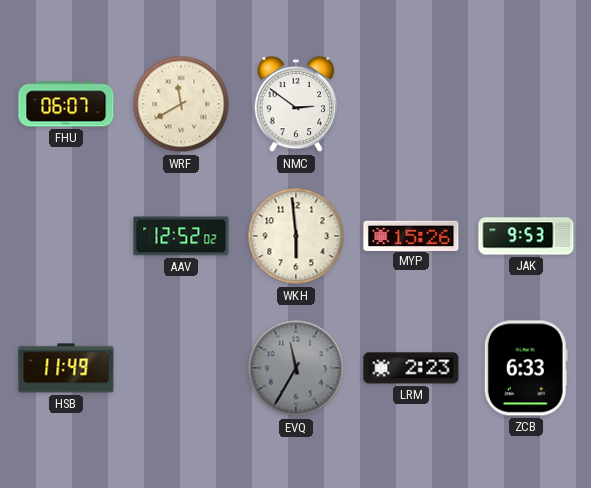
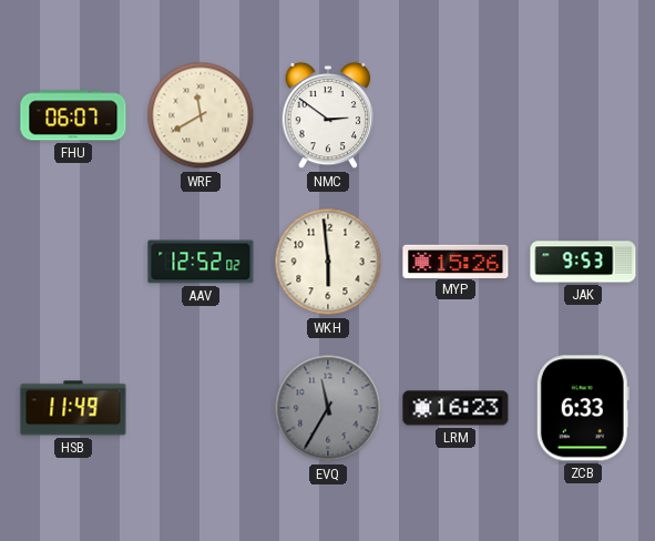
LRM: 2:23 -> 16:23 (456, 408)
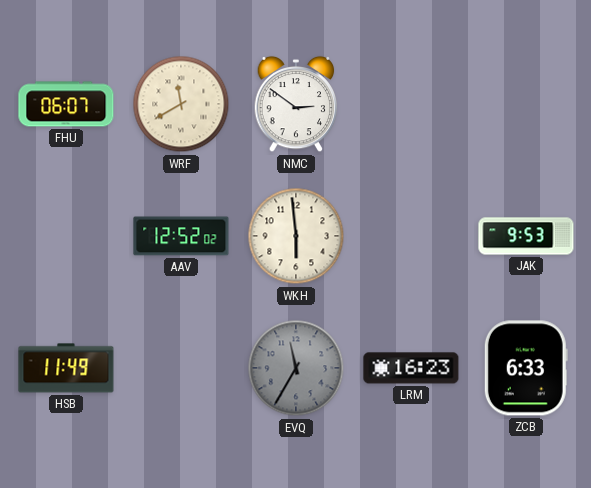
MYP: 15:26 -> none (456, 261)
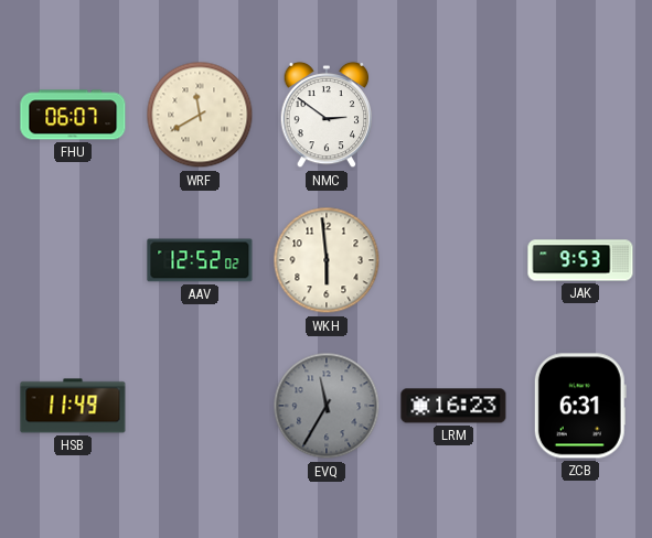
ZCB: 6:33 -> 6:31 (580, 406)
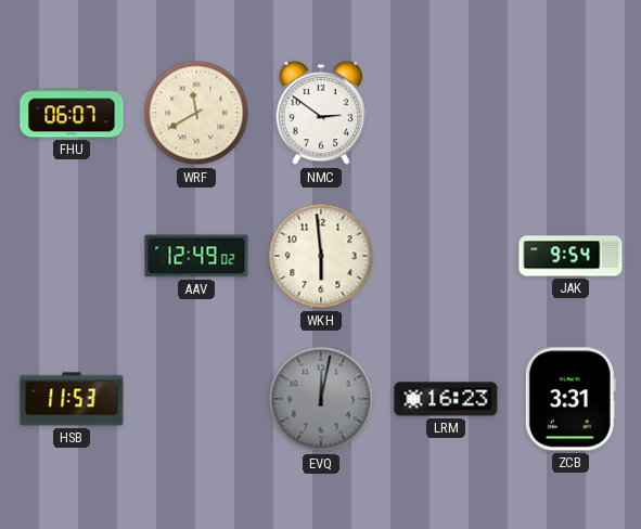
AAV: 12:52 -> 12:49 (196, 256)
JAK: 9:53 -> 9:54 (571, 256)
HSB: 11:49 -> 11:53 (72, 399)
EVQ: 11:35 -> 12:02 (321, 399)
ZCB: 6:31 -> 3:31 (571, 399)
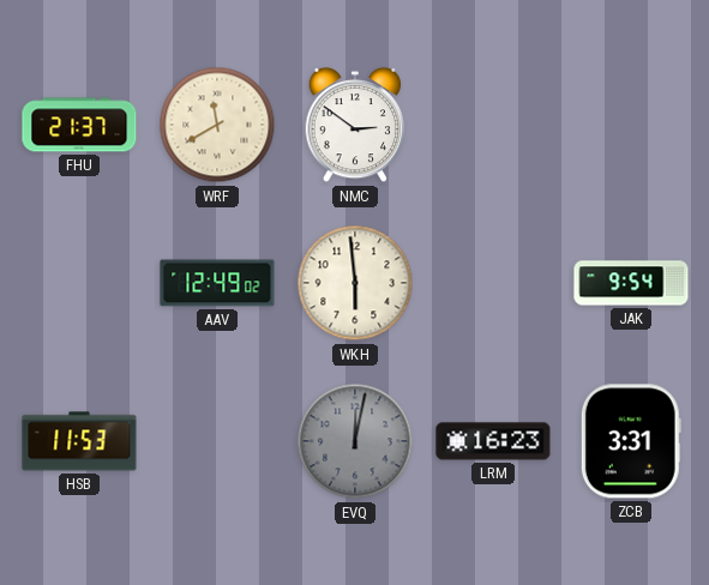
FHU: 06:07 -> 21:37 (79, 125)
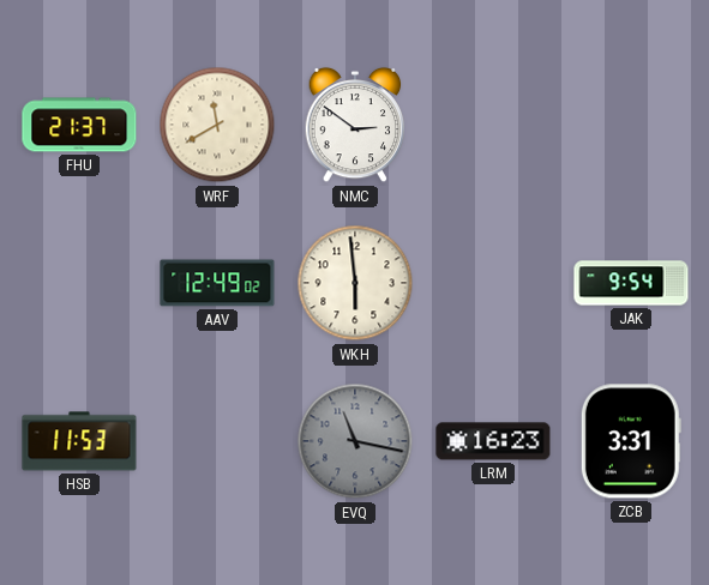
EVQ: 12:02 -> 11:17 (355, 441)
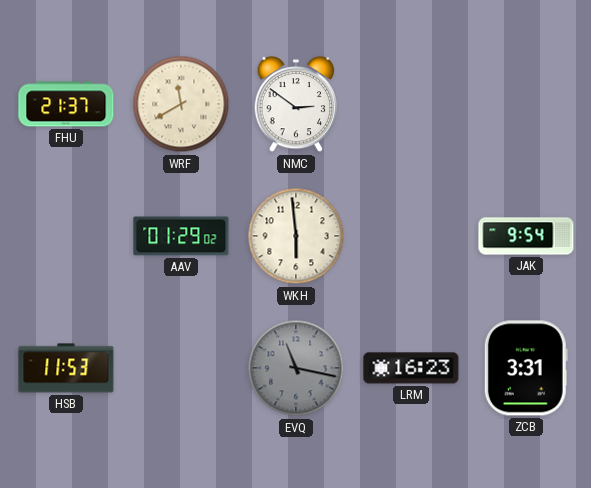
AAV: 12:49 -> 01:29 (181, 236)
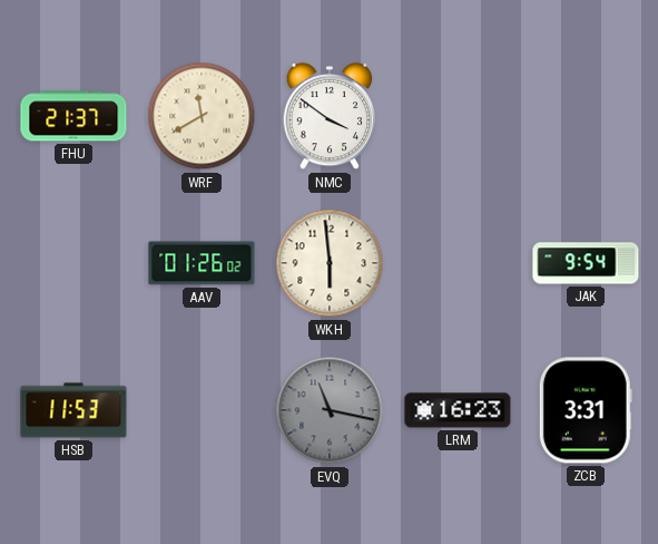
NMC: 2:51 -> 3:51 (330, 116)
AAV: 01:29 -> 01:26 (202, 263)
